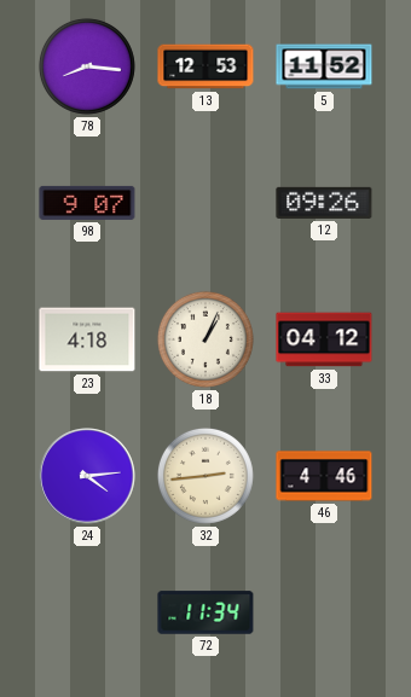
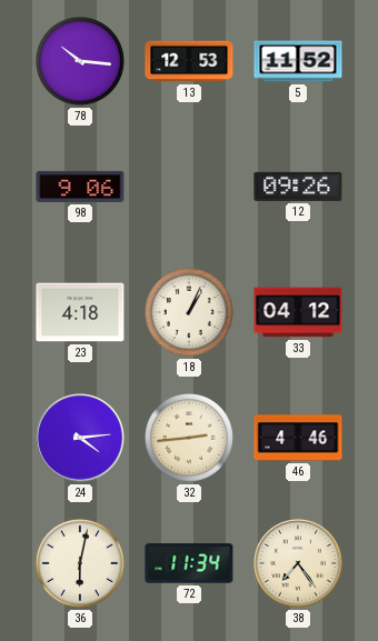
78: 8:16 -> 10:16 (80, 61)
98: 9:07 -> 9:06 (80, 187)
36: none -> 6:02 (80, 563)
38: none -> 7:24 (298, 563)
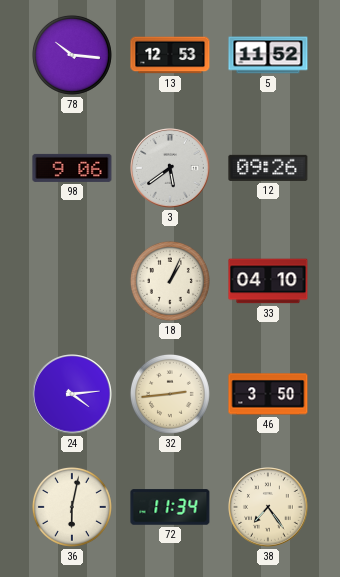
3: none -> 5:39 (170, 168)
23: 4:18 -> none (80, 312)
33: 04:12 -> 04:10 (268, 281)
46: 4:46 -> 3:50 (268, 394)
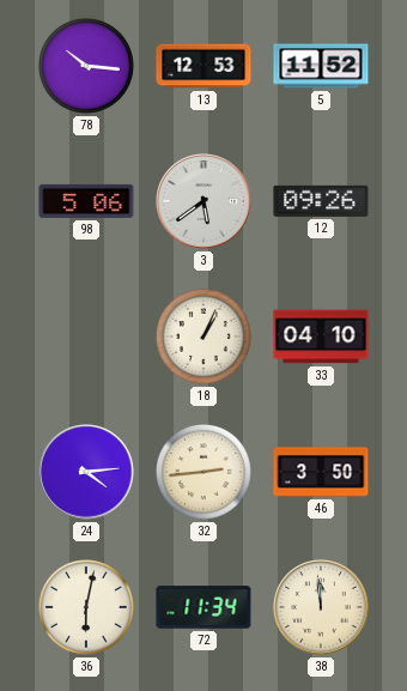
98: 9:06 -> 5:06 (86, 201)
38: 7:24 -> 11:59 (321, 607)
